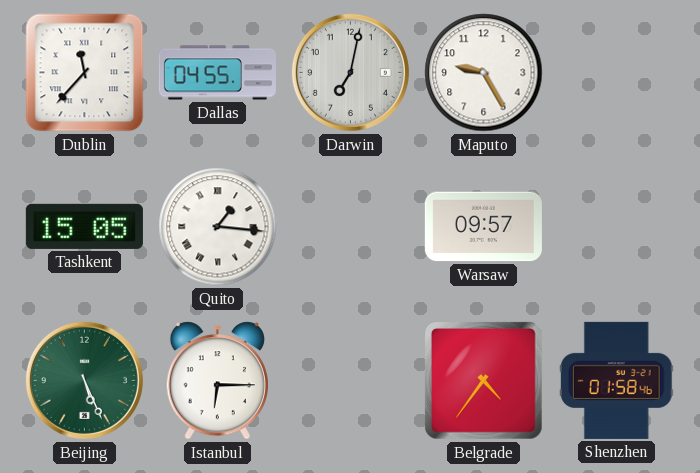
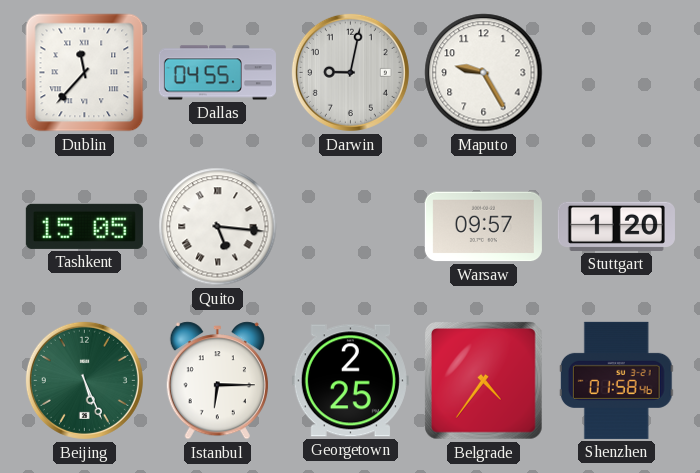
Darwin: 7:02 -> 9:02 (350, 72)
Quito: 1:16 -> 5:16 (218, 227)
Stuttgart: none -> 1:20 (616, 226)
Georgetown: none -> 2:25 (350, 381)
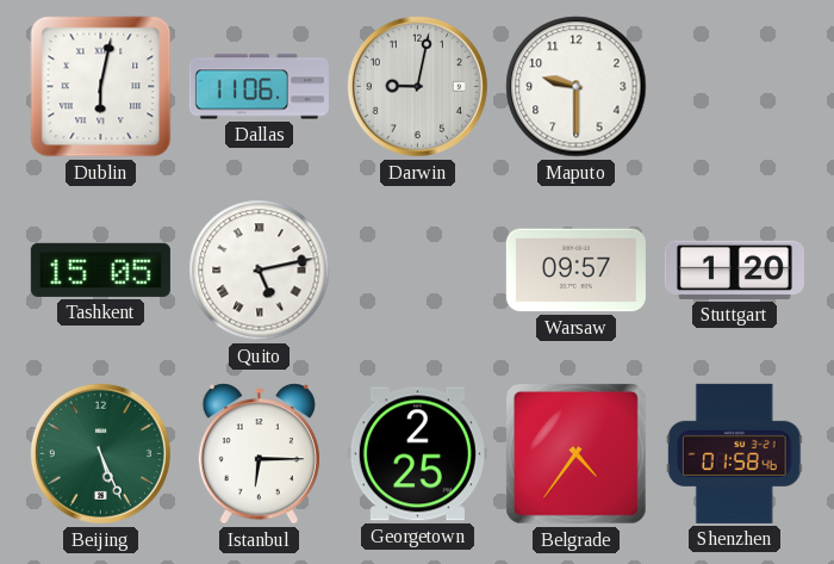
Dublin: 11:37 -> 6:02 (101, 87)
Dallas: 04:55 -> 11:06 (259, 87)
Maputo: 9:25 -> 9:30 (577, 87)
Quito: 5:16 -> 5:13 (260, 271)
